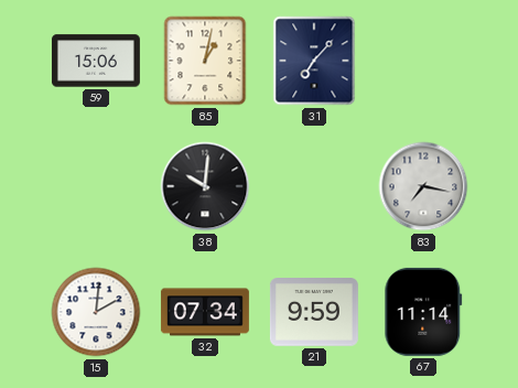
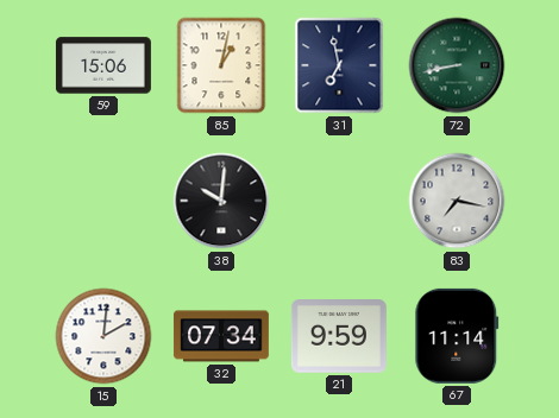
31: 7:07 -> 6:58 (339, 65)
72: none -> 8:43 (457, 65)
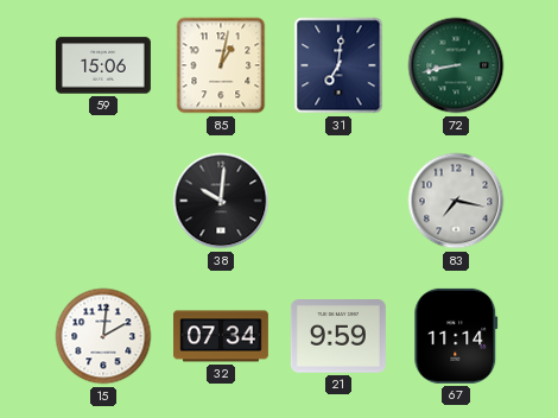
31: 6:58 -> 7:01 (338, 65)
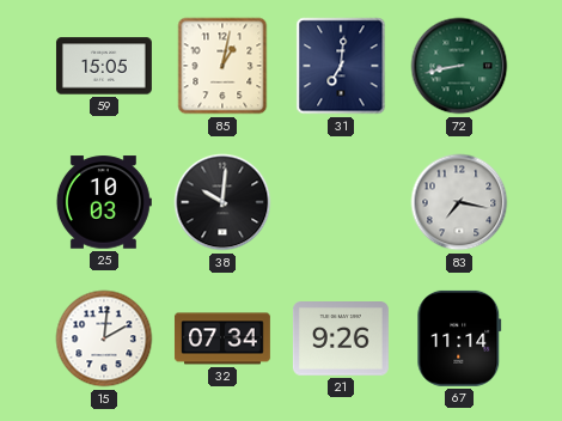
59: 15:06 -> 15:05 (104, 66)
25: none -> 10:03 (104, 202)
21: 9:59 -> 9:26 (341, 340)
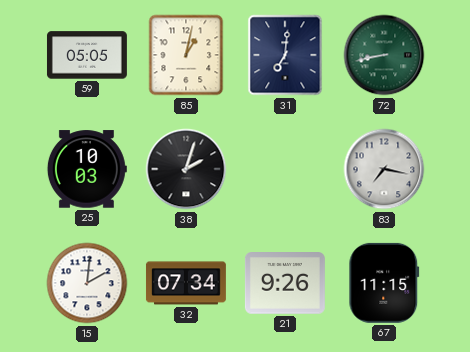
59: 15:05 -> 05:05 (87, 55)
38: 10:01 -> 2:03 (186, 169)
67: 11:14 -> 11:15 (384, 283)
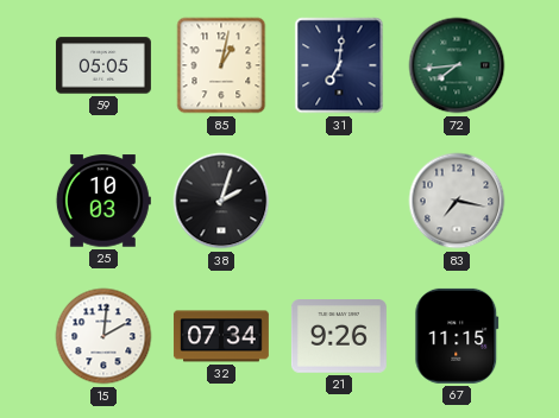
72: 8:43 -> 7:44 (457, 65)
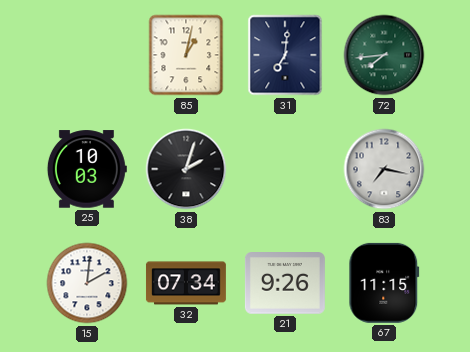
59: 05:05 -> none (103, 65)
